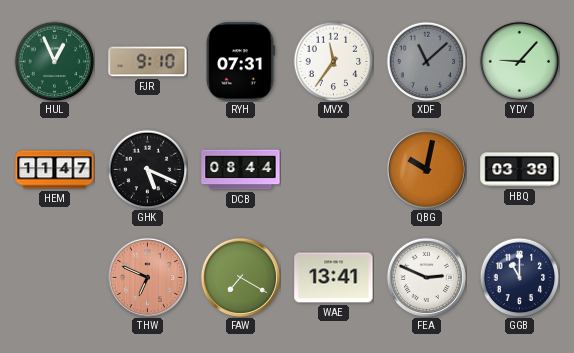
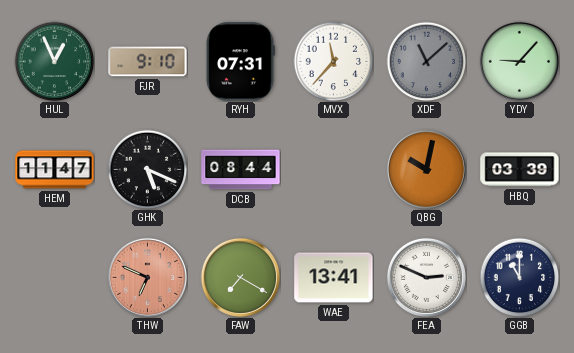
MVX: 11:36 -> 11:37 (333, 61)
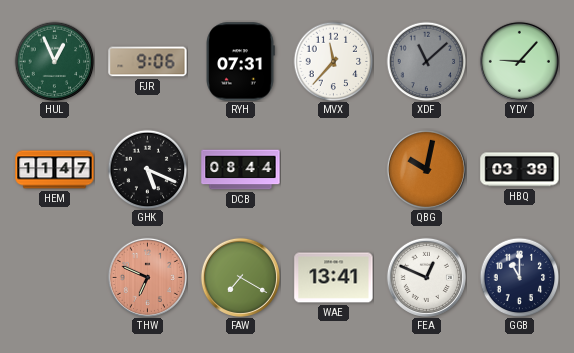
FJR: 9:10 -> 9:06 (148, 62)
FEA: 2:49 -> 12:49 (426, 277)
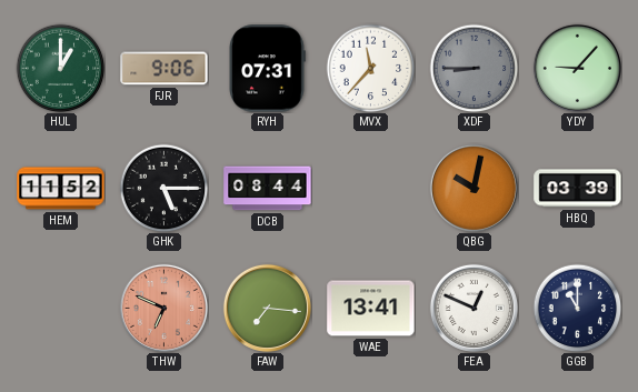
HUL: 12:56 -> 1:00 (60, 68)
XDF: 11:08 -> 8:45 (473, 68)
HEM: 11:47 -> 11:52 (61, 189)
GHK: 5:19 -> 5:15 (163, 188)
FAW: 7:20 -> 7:16 (267, 308)
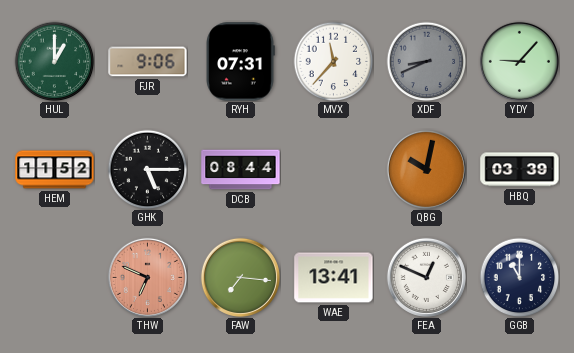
XDF: 8:45 -> 8:41 (426, 61)
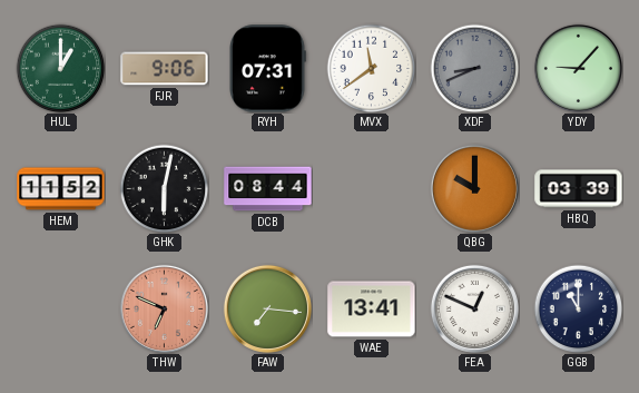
MVX: 11:37 -> 11:39 (371, 68)
GHK: 5:15 -> 6:02 (164, 188)
QBG: 10:02 -> 10:00 (474, 188)
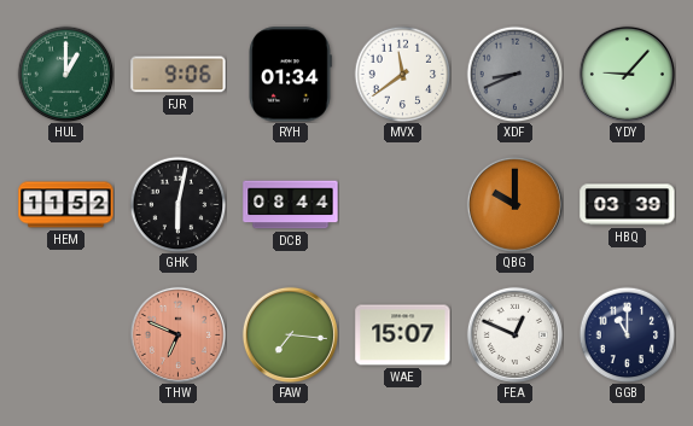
RYH: 07:31 -> 01:34 (290, 75)
WAE: 13:41 -> 15:07 (403, 335)
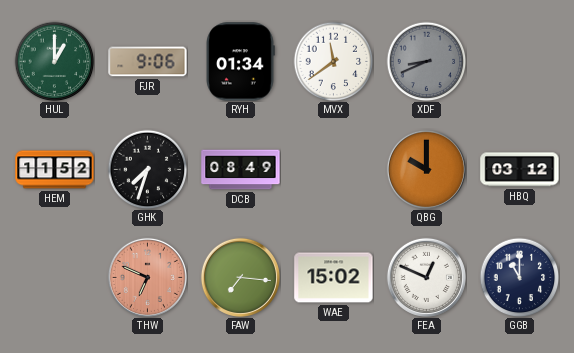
YDY: 9:07 -> none (627, 74)
GHK: 6:02 -> 7:33 (147, 169)
DCB: 08:44 -> 08:49 (241, 170)
HBQ: 03:39 -> 03:12 (520, 170)
WAE: 15:07 -> 15:02 (334, 278)
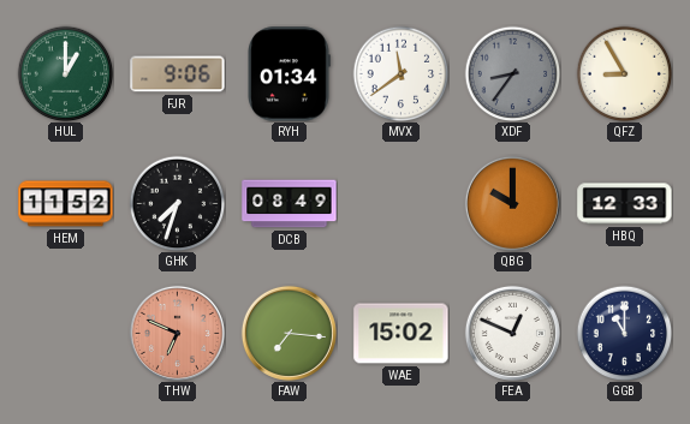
XDF: 8:41 -> 8:36 (512, 73)
QFZ: none -> 8:55 (624, 73)
HBQ: 03:12 -> 12:33 (625, 204)
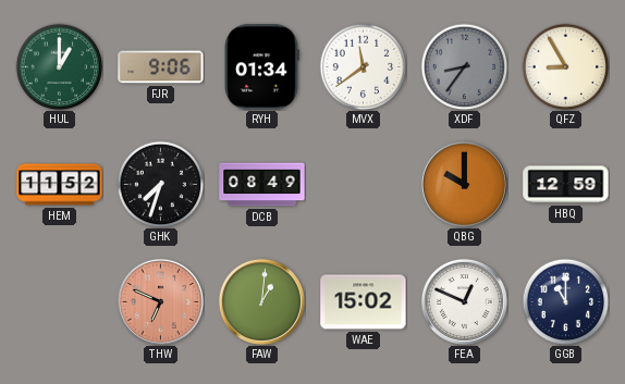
HBQ: 12:33 -> 12:59 (566, 185)
FAW: 7:16 -> 1:01 (261, 301)
